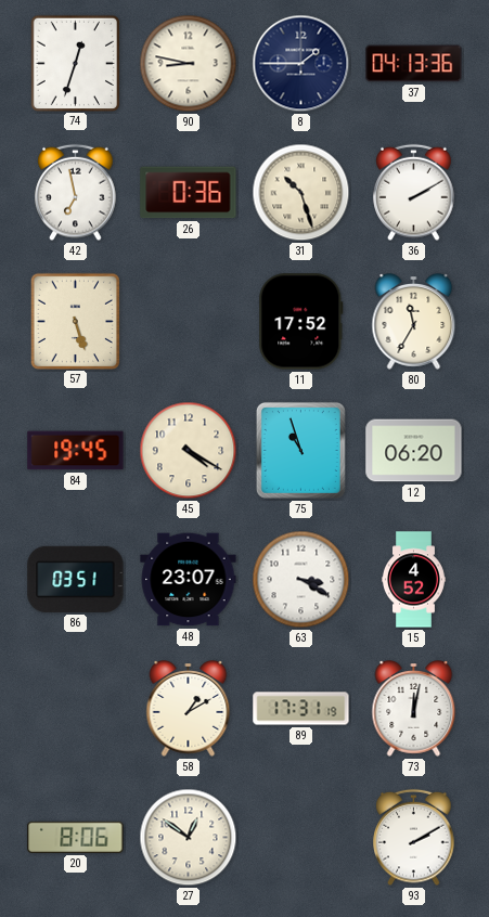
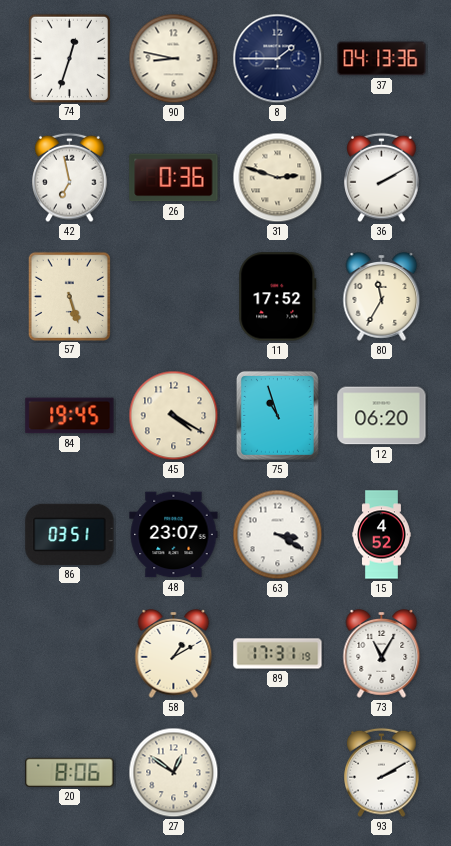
31: 10:27 -> 2:48 (278, 178)
73: 12:02 -> 11:05 (382, 654)
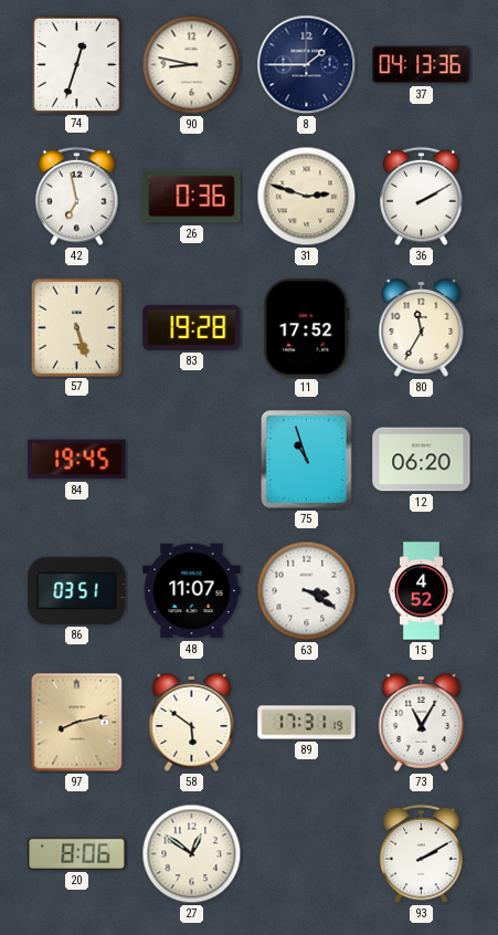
83: none -> 19:28 (192, 327)
45: 4:20 -> none (174, 416)
48: 23:07 -> 11:07 (192, 591)
97: none -> 8:13 (77, 723)
58: 1:10 -> 5:51 (192, 723)
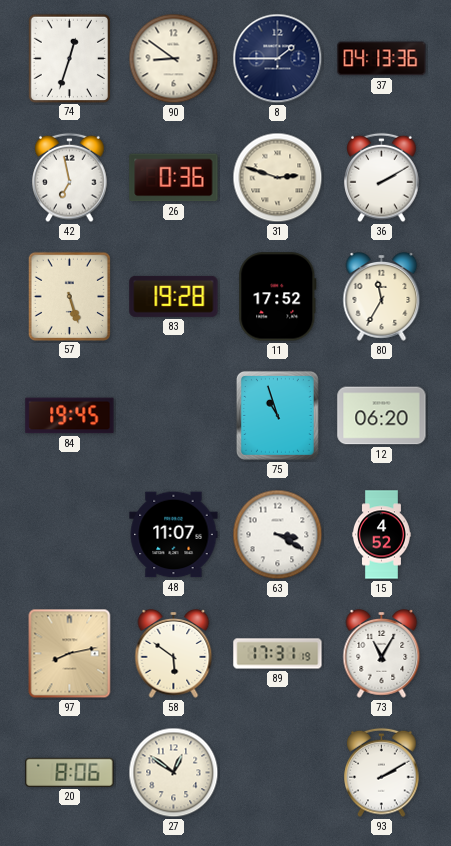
90: 8:47 -> 8:51 (174, 59)
86: 03:51 -> none (77, 590)
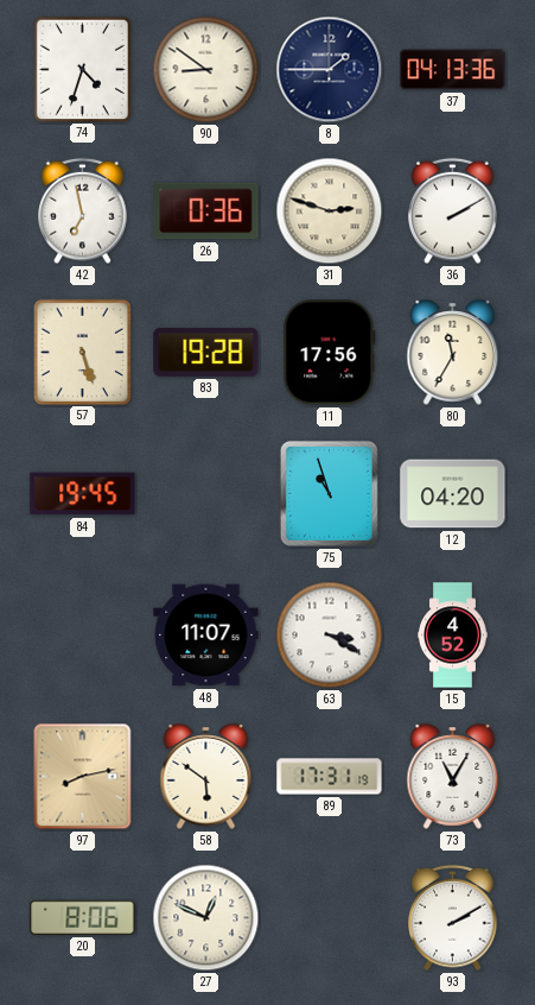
74: 12:33 -> 4:33 (82, 69)
11: 17:52 -> 17:56 (330, 353)
12: 06:20 -> 04:20 (453, 494)
27: 12:51 -> 12:49 (206, 918)
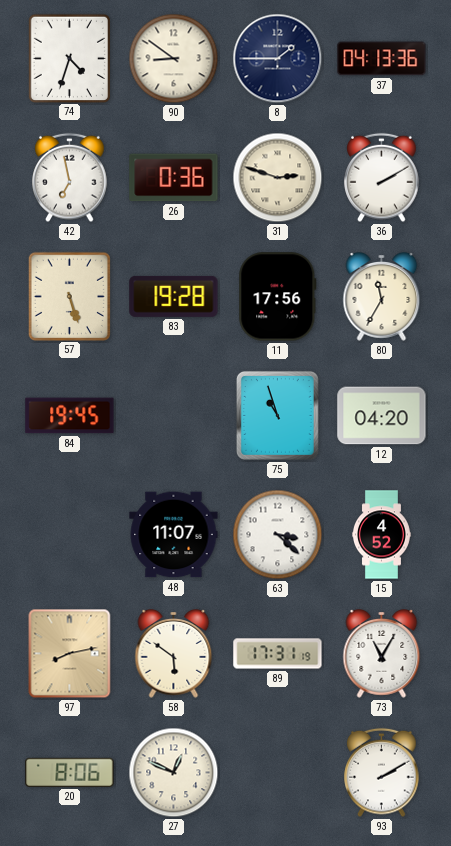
63: 3:20 -> 3:22 (278, 535)
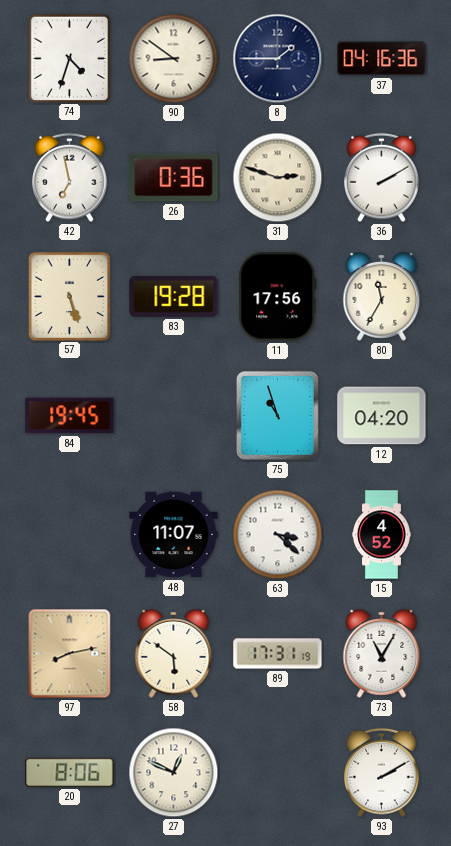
37: 04:13 -> 04:16 (382, 59)
